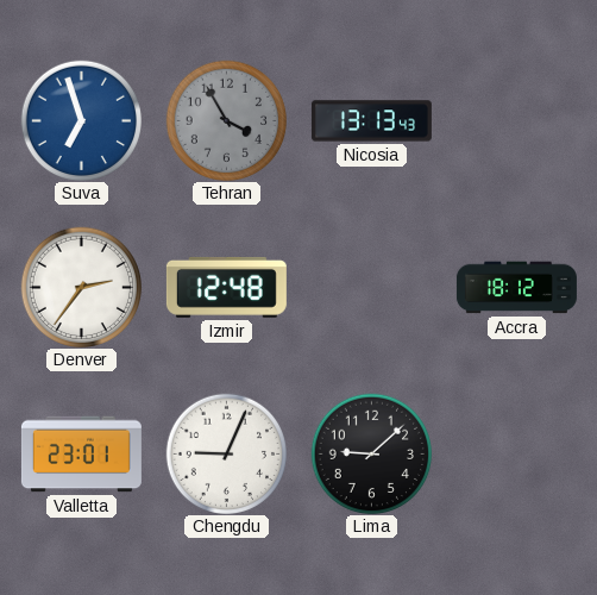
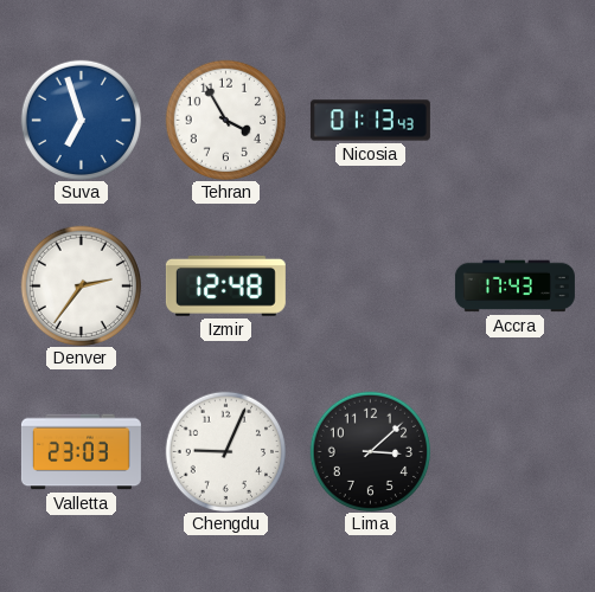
Tehran dial: grey -> white (225, 120)
Nicosia: 13:13 -> 01:13 (370, 121)
Accra: 18:12 -> 17:43 (514, 287)
Valletta: 23:01 -> 23:03 (81, 452)
Lima: 9:08 -> 3:08 (370, 451)
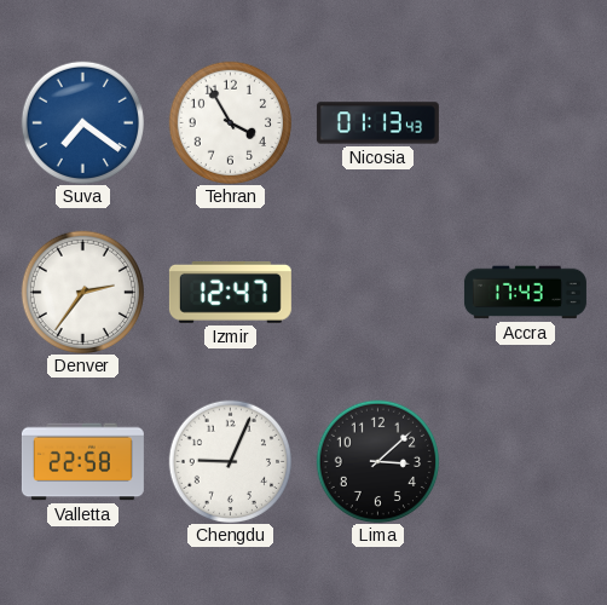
Suva: 6:57 -> 7:21 (82, 122)
Izmir: 12:48 -> 12:47 (230, 292)
Valletta: 23:03 -> 22:58 (82, 462)
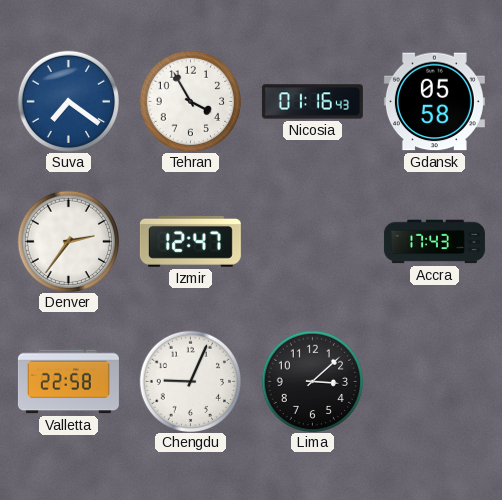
Nicosia: 01:13 -> 01:16 (312, 102)
Gdansk: none -> 05:58 (434, 102)
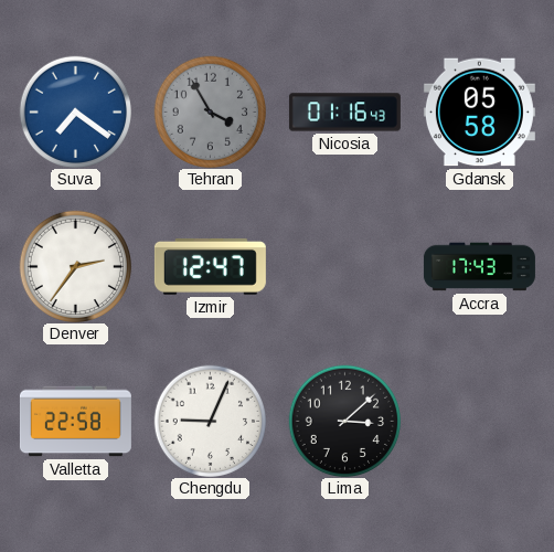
Tehran dial: white -> grey (210, 112)
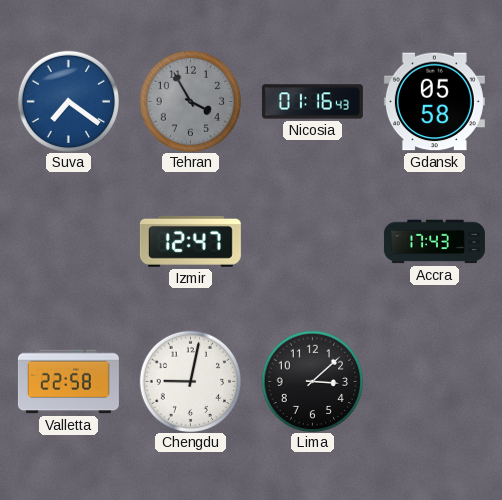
Denver: 2:36 -> none (75, 266)
Chengdu: 9:04 -> 9:02 (190, 381)
